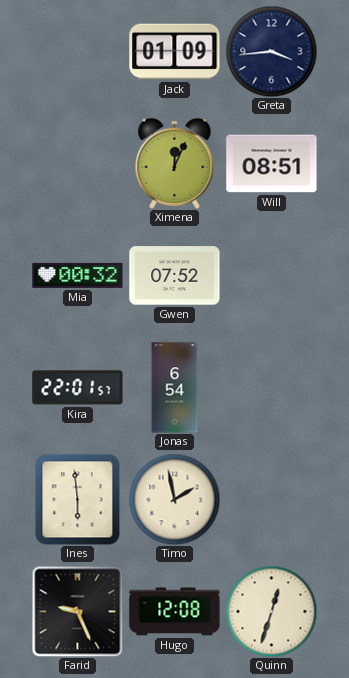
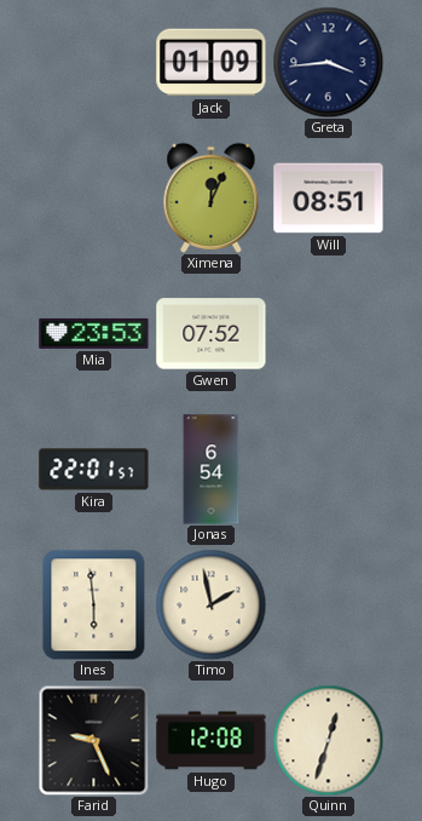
Mia: 00:32 -> 23:53 (94, 333)
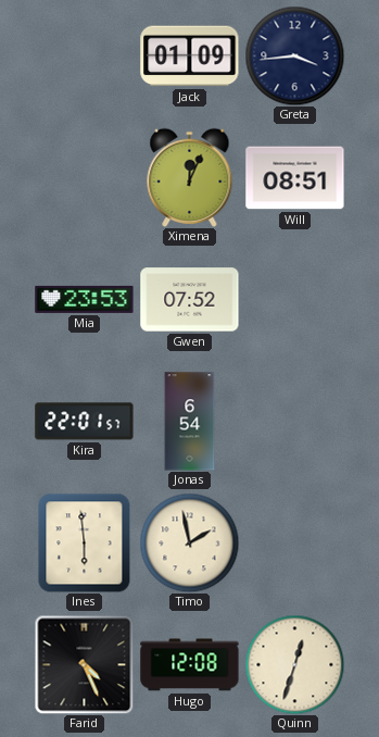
Farid: 9:26 -> 4:26 (84, 664)
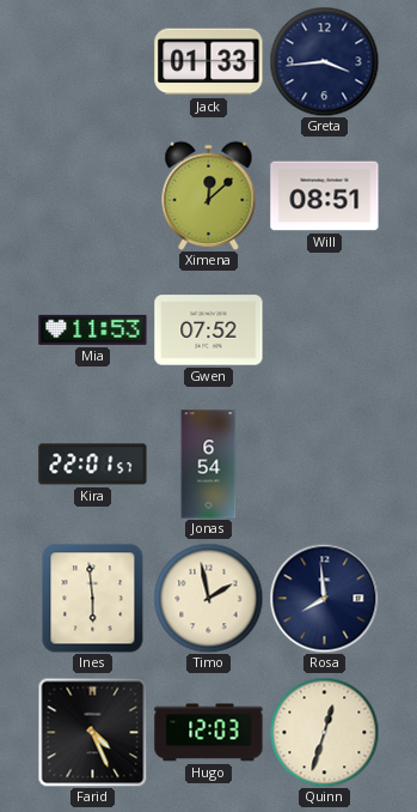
Jack: 01:09 -> 01:33 (209, 62)
Ximena: 12:04 -> 12:08 (209, 195)
Mia: 23:53 -> 11:53 (93, 329)
Rosa: none -> 7:59 (324, 598)
Hugo: 12:08 -> 12:03 (209, 733)
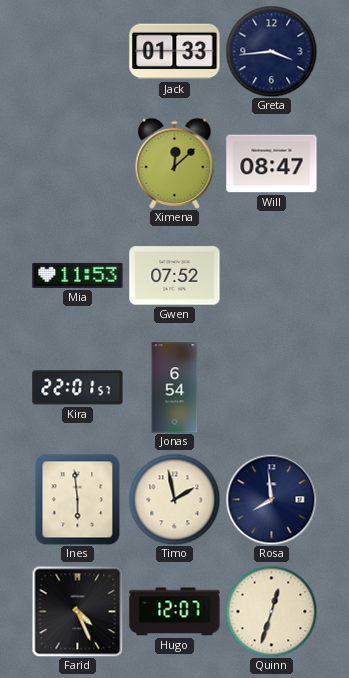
Will: 08:51 -> 08:47 (272, 164)
Hugo: 12:03 -> 12:07 (175, 612)
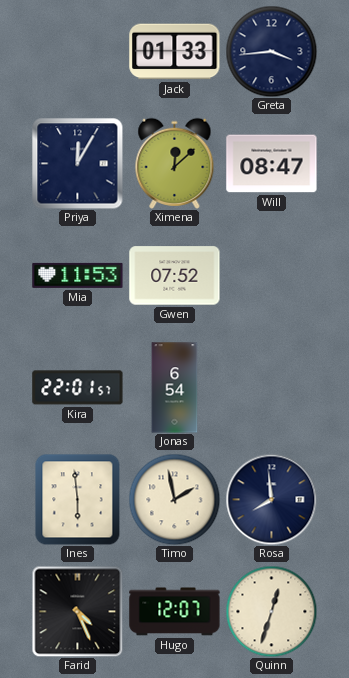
Priya: none -> 12:05 (77, 163)
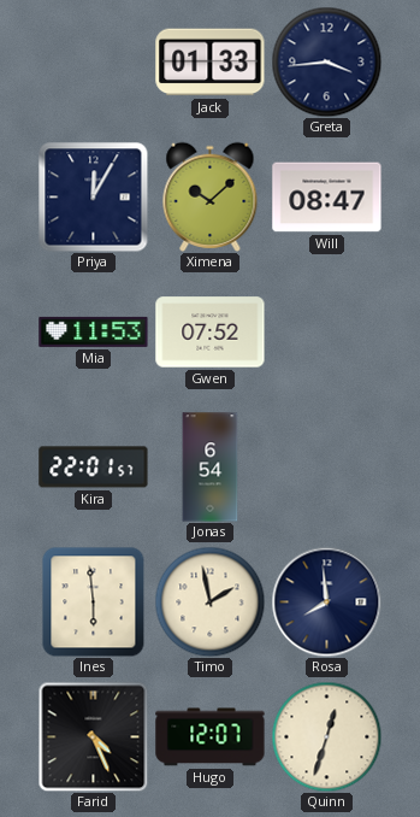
Ximena: 12:08 -> 10:08 (211, 196)
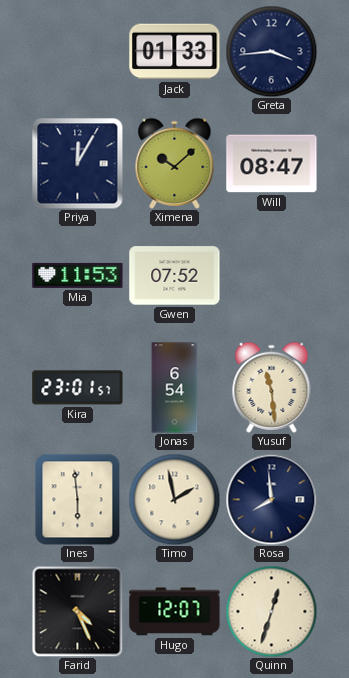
Kira: 22:01 -> 23:01 (78, 388)
Yusuf: none -> 11:29 (272, 387)
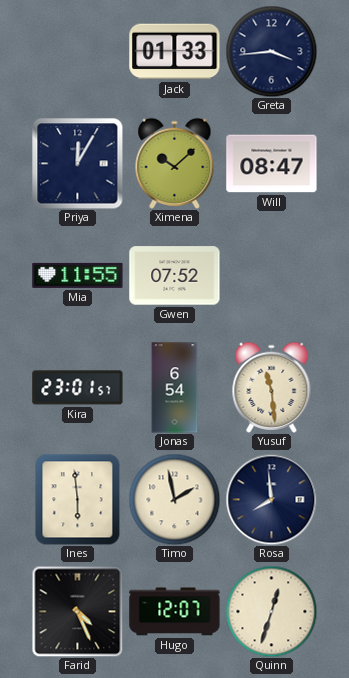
Mia: 11:53 -> 11:55 (78, 275)
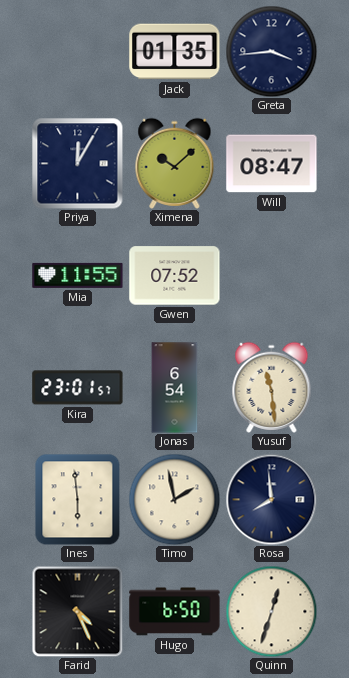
Jack: 01:33 -> 01:35 (175, 52)
Hugo: 12:07 -> 6:50 (175, 612)
